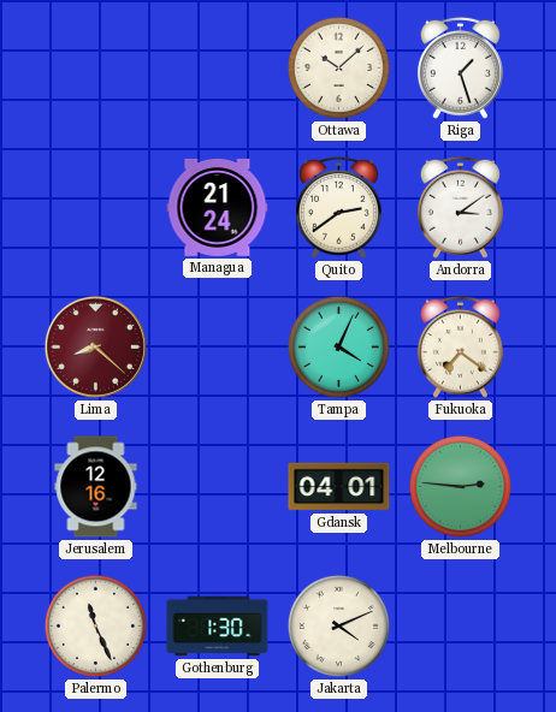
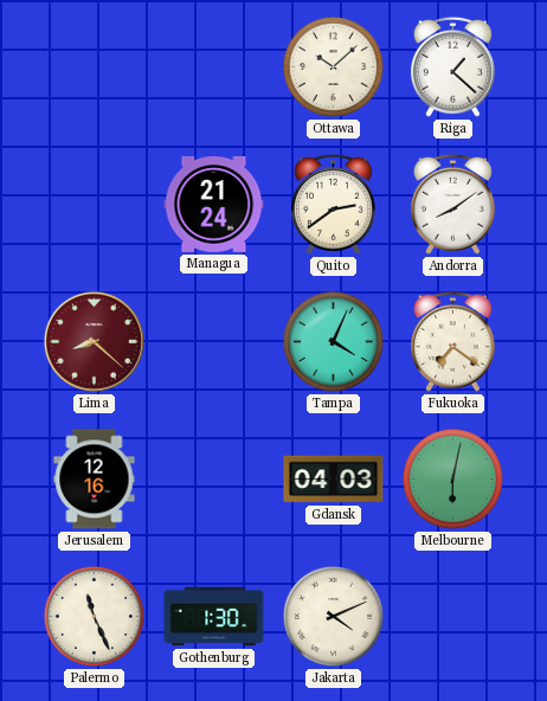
Riga: 1:27 -> 1:22 (452, 66)
Andorra: 3:09 -> 8:09 (452, 204)
Gdansk: 04:01 -> 04:03 (334, 480)
Melbourne: 2:46 -> 6:02 (452, 478)
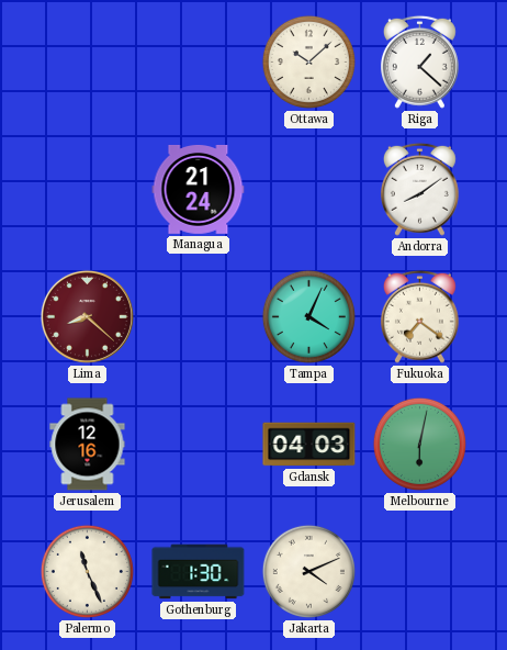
Quito: 2:39 -> none (333, 204)
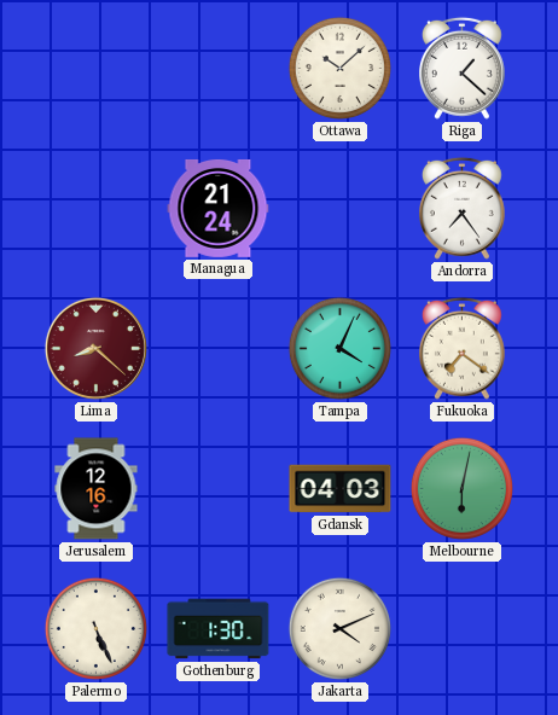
Andorra: 8:09 -> 7:24 (461, 208)
Palermo: 11:26 -> 5:26 (95, 628)
